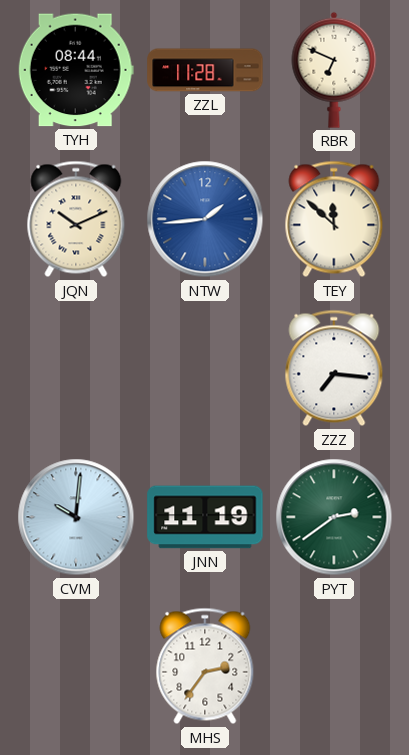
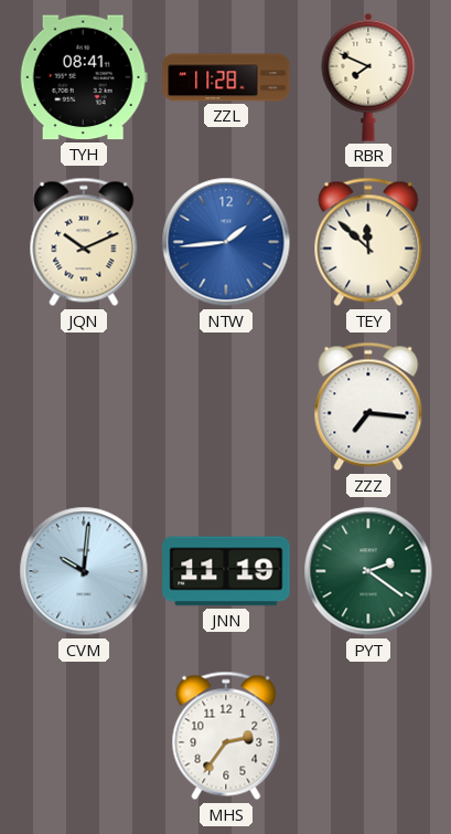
TYH: 08:44 -> 08:41 (84, 77)
RBR: 6:49 -> 7:49 (368, 77)
PYT: 2:39 -> 2:21 (368, 571)
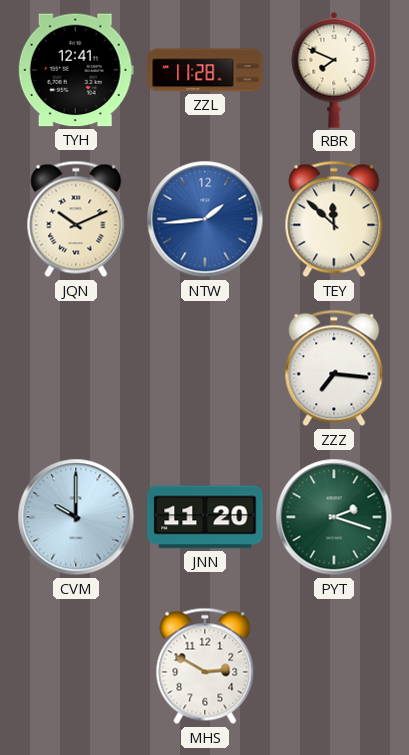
TYH: 08:41 -> 12:41 (76, 70)
CVM: 10:01 -> 10:00 (76, 517)
JNN: 11:19 -> 11:20 (205, 517)
PYT: 2:21 -> 2:18 (334, 517)
MHS: 2:36 -> 2:50 (205, 666)
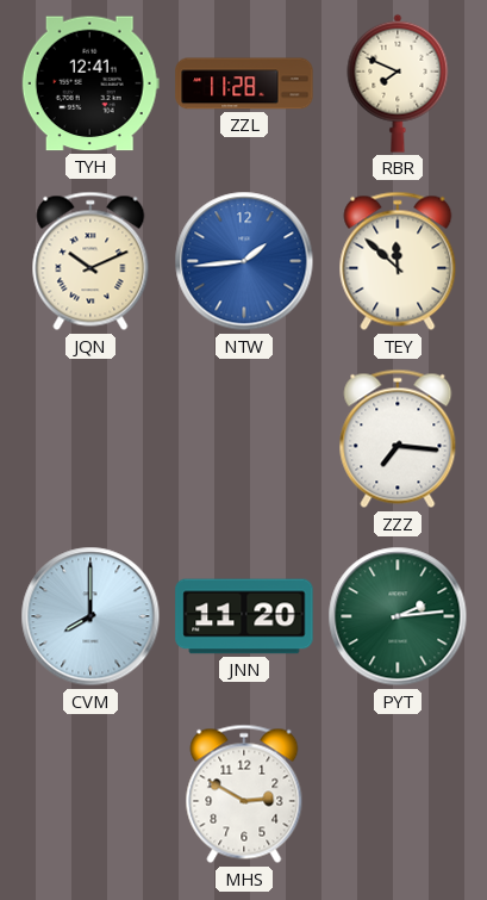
CVM: 10:00 -> 8:00 (90, 616)
PYT: 2:18 -> 2:14 (398, 616)
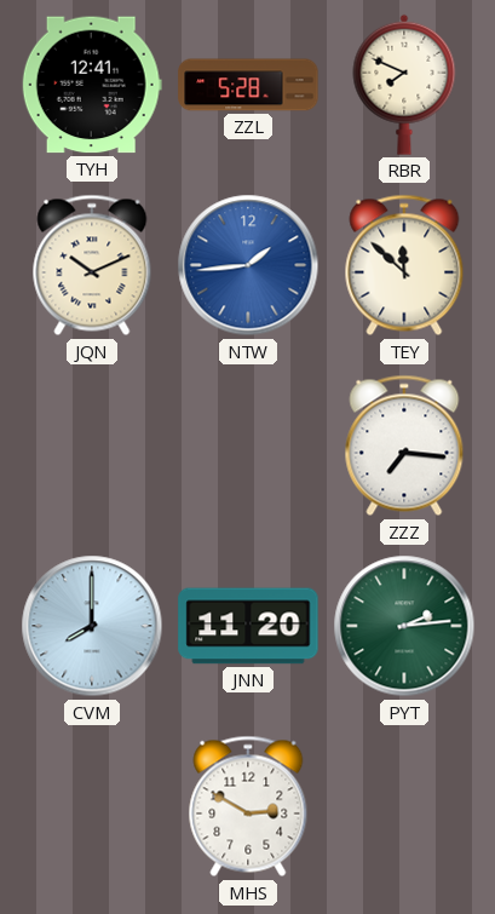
ZZL: 11:28 -> 5:28 (248, 85)
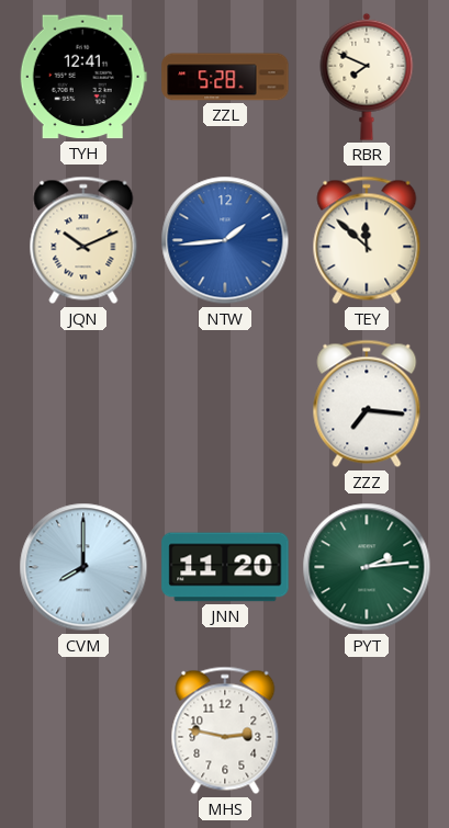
MHS: 2:50 -> 2:47 (225, 730)
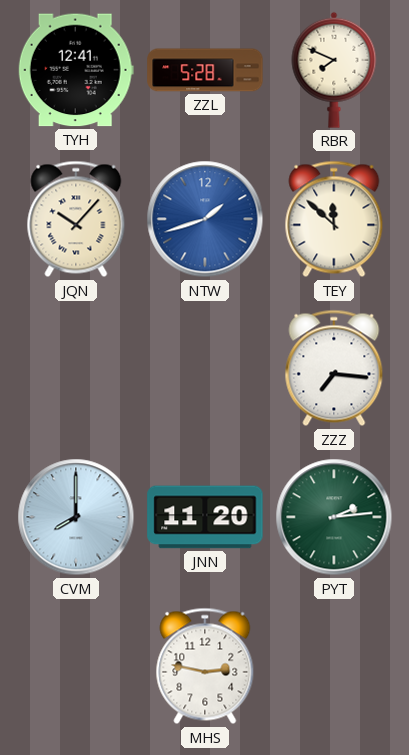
JQN: 10:11 -> 10:07 (76, 219)
NTW: 1:44 -> 1:42 (205, 219)
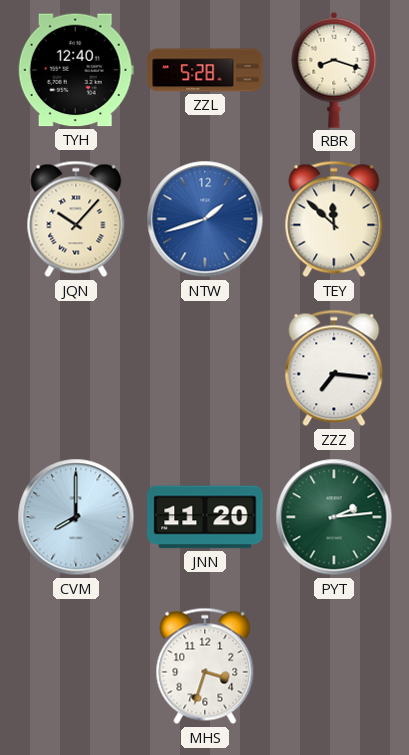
TYH: 12:41 -> 12:40 (76, 70)
RBR: 7:49 -> 8:18 (334, 70)
MHS: 2:47 -> 3:33 (205, 666)
